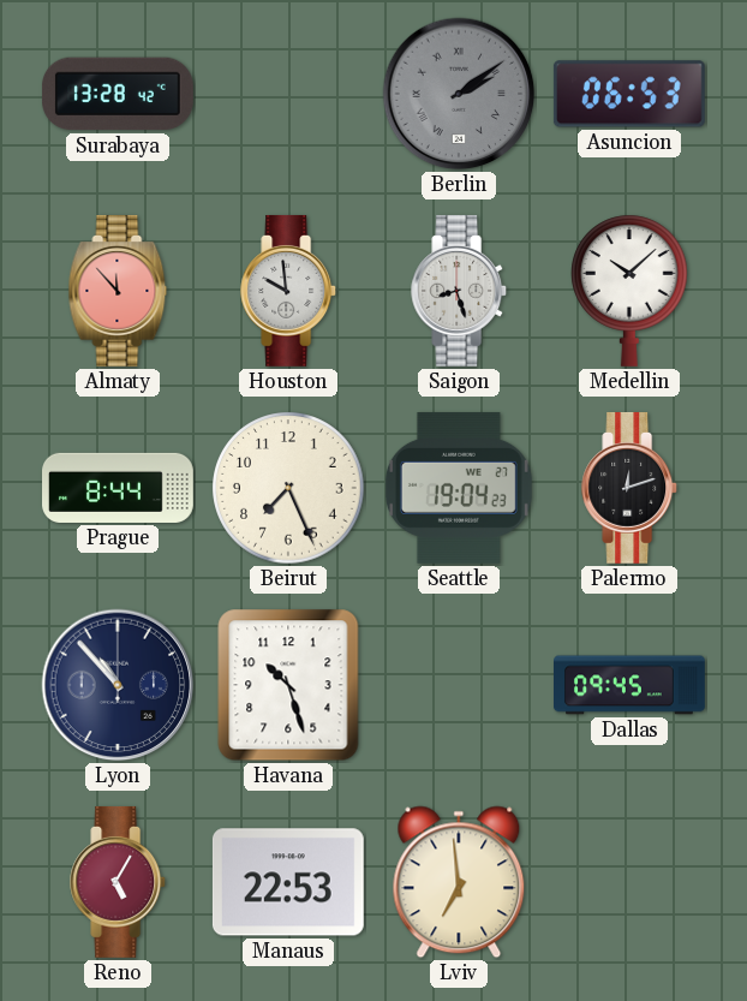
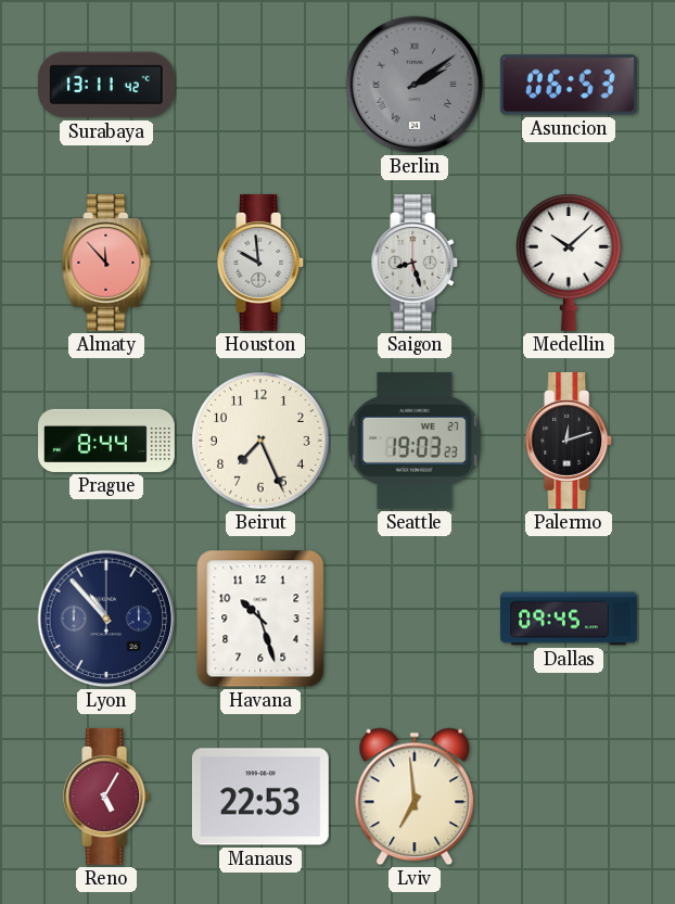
Surabaya: 13:28 -> 13:11 (106, 85)
Seattle: 19:04 -> 19:03 (415, 441)
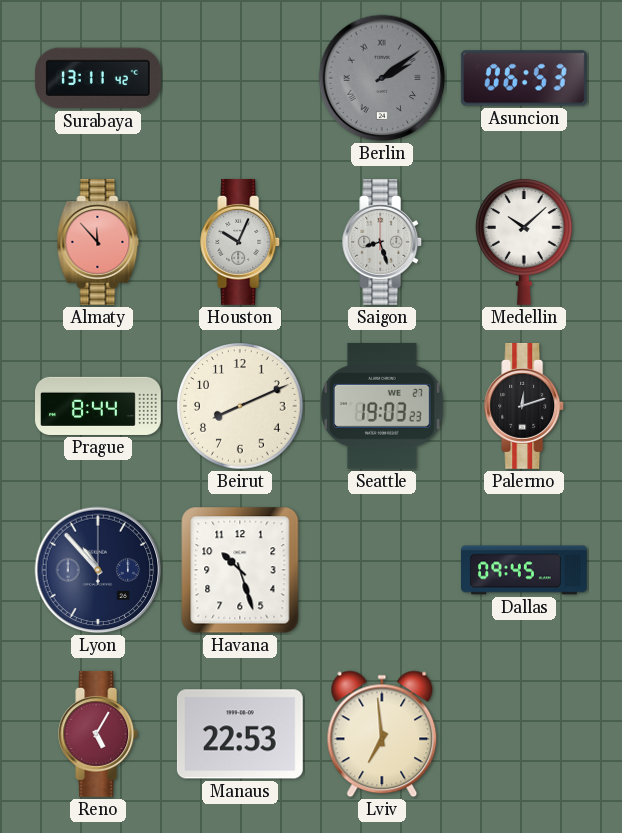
Houston: 9:59 -> 10:04 (241, 242)
Beirut: 7:26 -> 8:11 (240, 406)
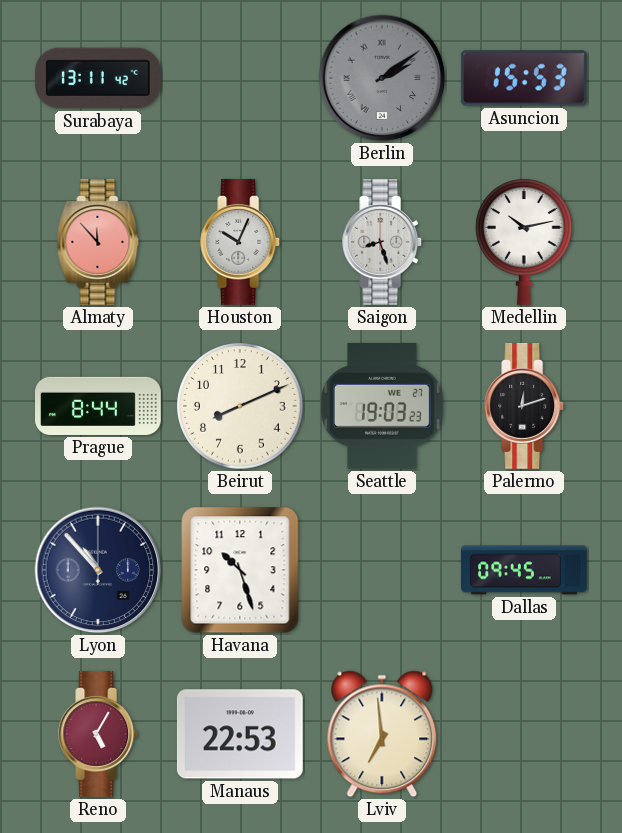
Asuncion: 06:53 -> 15:53 (524, 78)
Medellin: 10:08 -> 10:13 (525, 242)
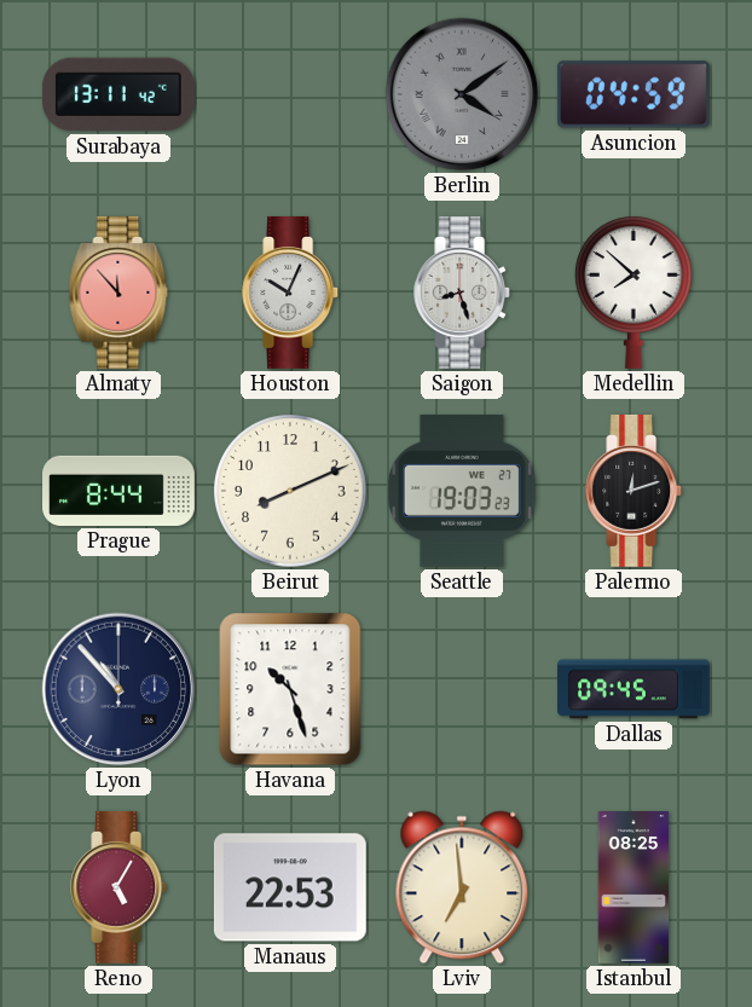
Berlin: 2:09 -> 4:09 (462, 94)
Asuncion: 15:53 -> 04:59 (634, 94)
Medellin: 10:13 -> 7:52 (635, 293)
Istanbul: none -> 08:25 (634, 889)
